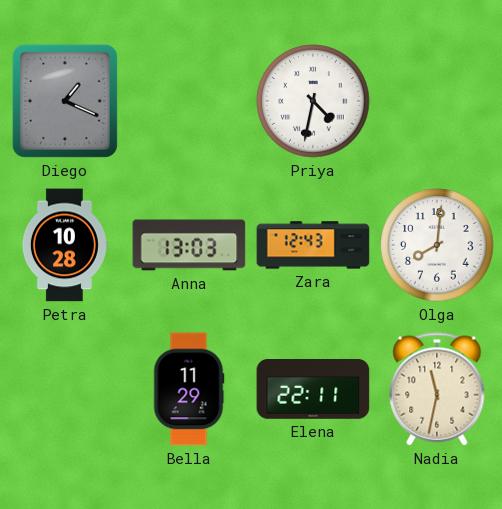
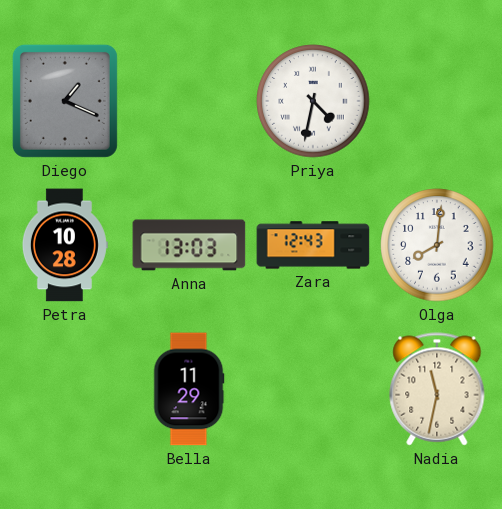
Elena: 22:11 -> none (313, 389)
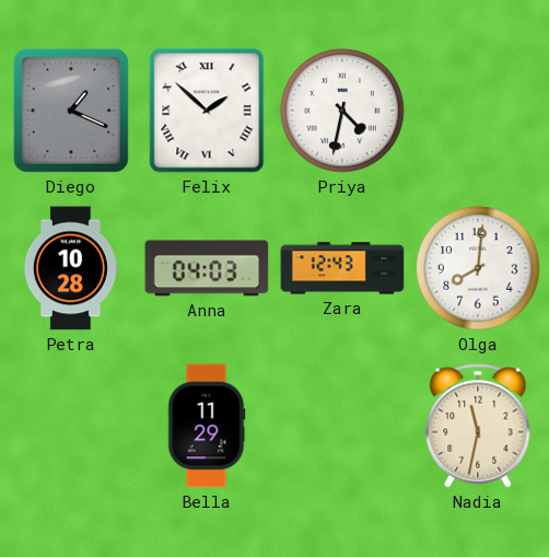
Felix: none -> 1:52 (207, 111)
Anna: 13:03 -> 04:03 (207, 268)
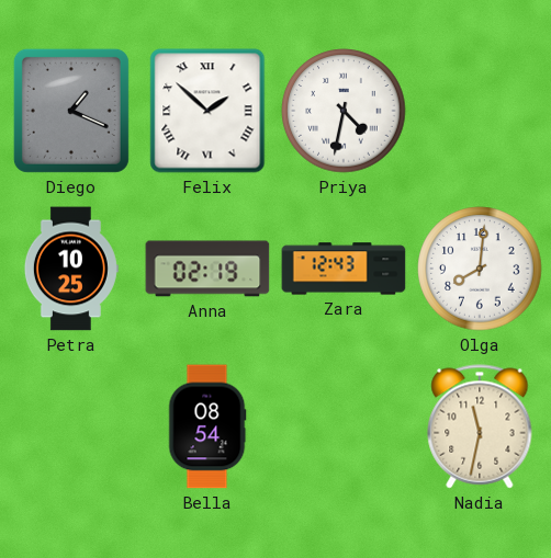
Petra: 10:28 -> 10:25 (71, 269)
Anna: 04:03 -> 02:19 (207, 269)
Bella: 11:29 -> 08:54 (207, 426)
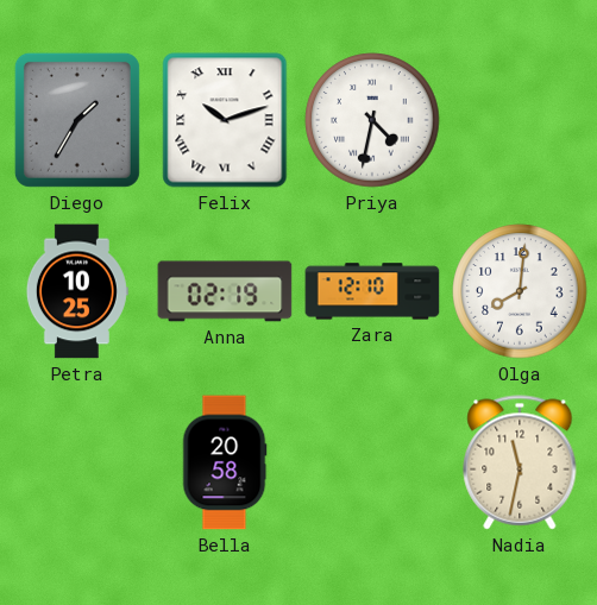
Diego: 1:19 -> 1:35 (77, 120)
Felix: 1:52 -> 10:12 (225, 120)
Zara: 12:43 -> 12:10 (372, 291)
Bella: 08:54 -> 20:58 (225, 462)
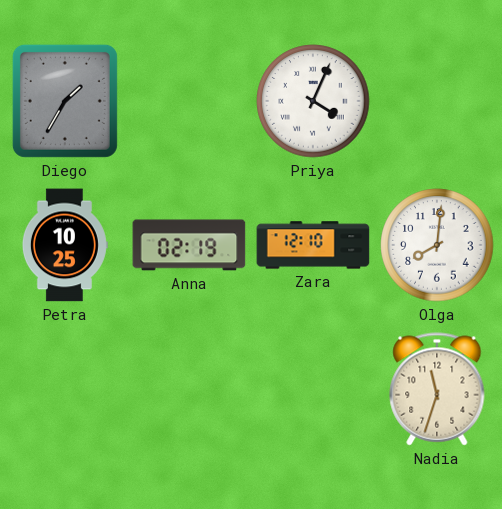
Felix: 10:12 -> none (225, 120)
Priya: 4:32 -> 4:04 (313, 101)
Bella: 20:58 -> none (225, 462)
Nadia: 11:32 -> 11:33 (437, 389)
